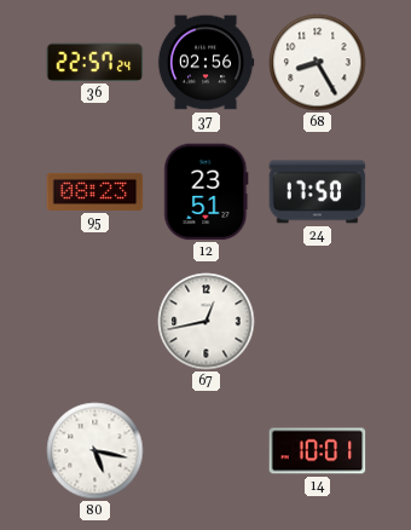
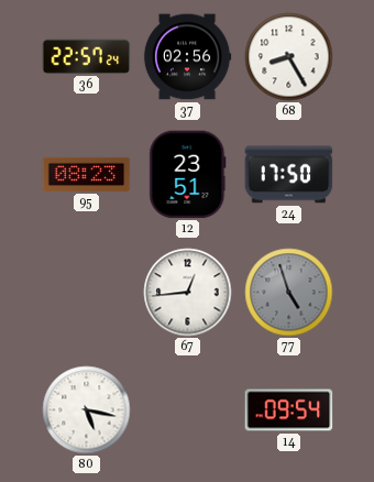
67: 12:43 -> 12:44 (188, 293)
77: none -> 4:57 (289, 293)
14: 10:01 -> 09:54 (289, 410)
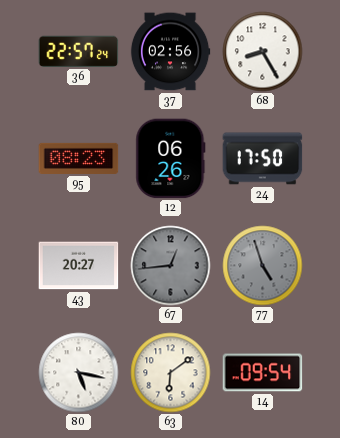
12: 23:51 -> 06:26 (171, 159)
43: none -> 20:27 (79, 266)
67 dial: white -> grey (171, 266)
63: none -> 6:09 (171, 373)
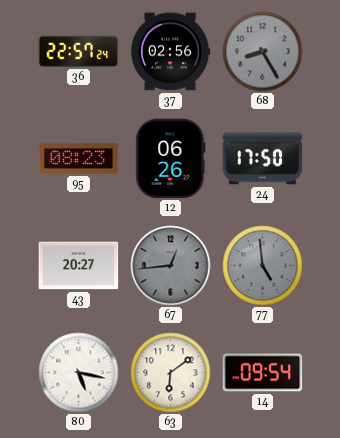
68 dial: white -> grey (263, 52)
77: 4:57 -> 4:59 (263, 266)
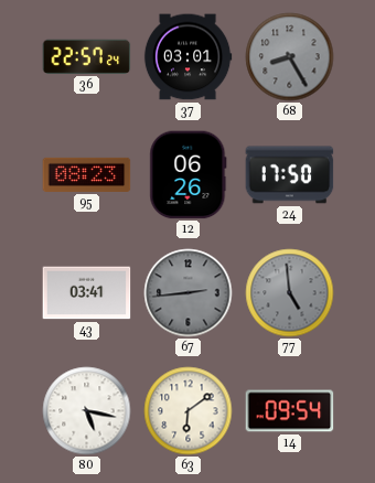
37: 02:56 -> 03:01 (187, 57)
43: 20:27 -> 03:41 (87, 293)
67: 12:44 -> 2:44 (189, 293)
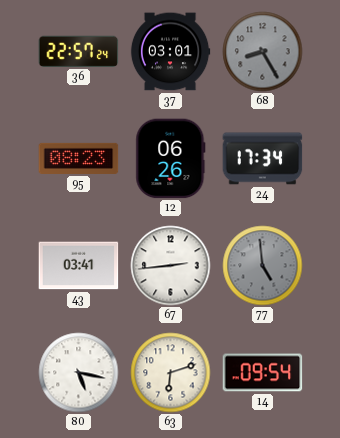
24: 17:50 -> 17:34 (263, 159)
67 dial: grey -> white (171, 266)
63: 6:09 -> 6:12 (171, 373)
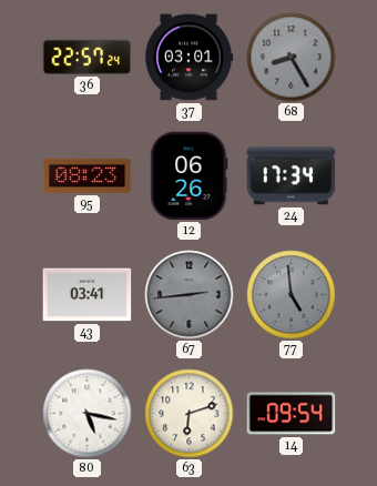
67 dial: white -> grey (190, 295)
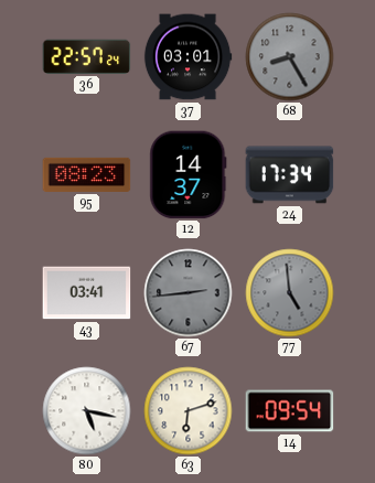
12: 06:26 -> 14:37 (189, 175)
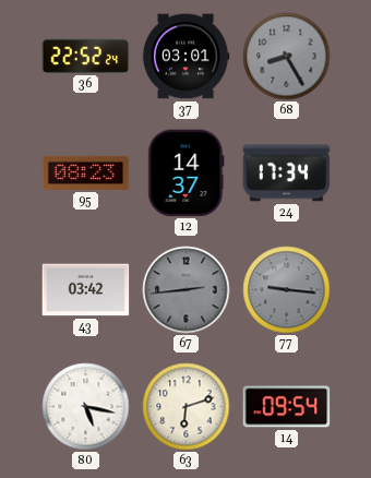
36: 22:57 -> 22:52 (86, 56)
43: 03:41 -> 03:42 (86, 290)
77: 4:59 -> 9:16 (287, 290)
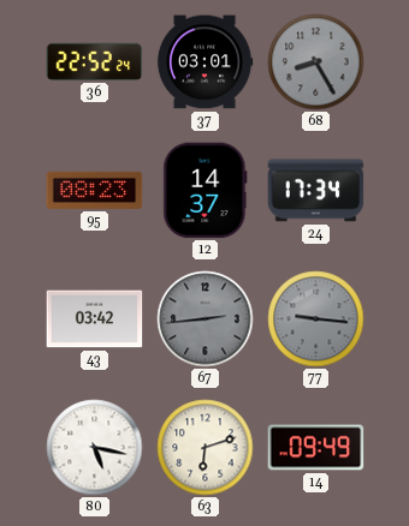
14: 09:54 -> 09:49 (316, 448)
